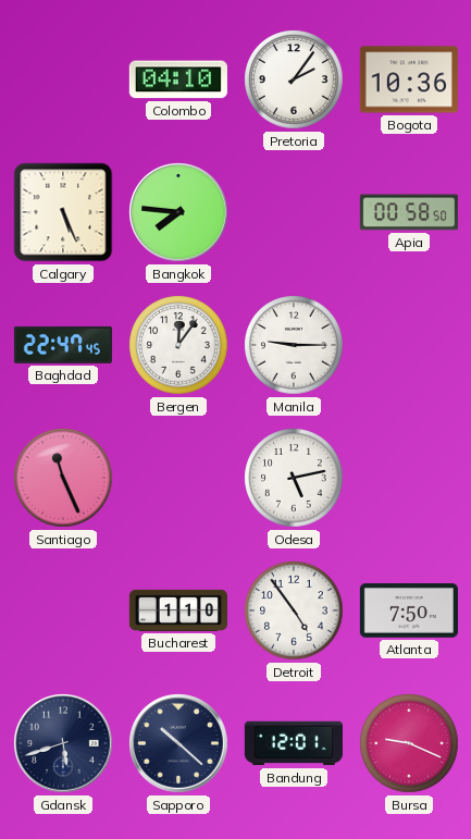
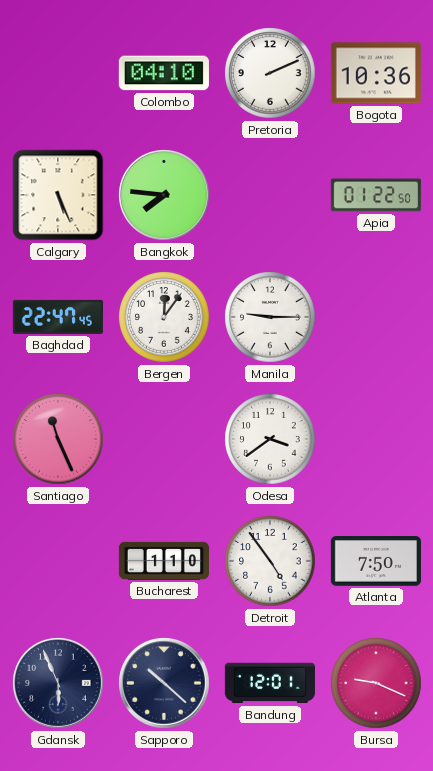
Pretoria: 2:06 -> 2:11 (270, 73)
Apia: 00:58 -> 01:22 (376, 195)
Odesa: 5:13 -> 3:39 (270, 439)
Gdansk: 5:42 -> 5:56 (58, 683)
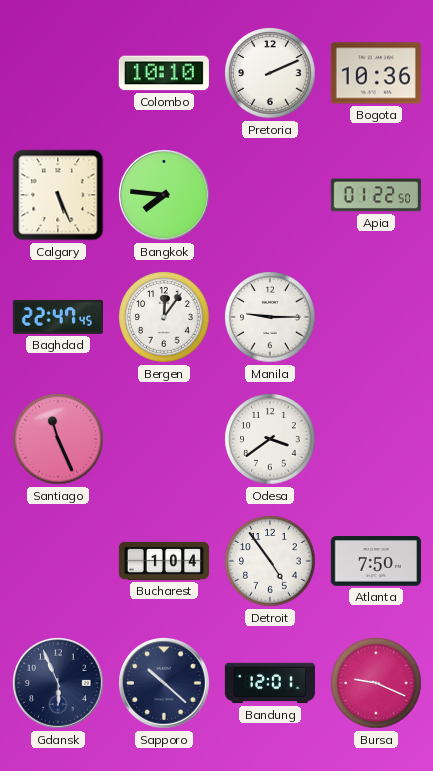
Colombo: 04:10 -> 10:10 (164, 73)
Bucharest: 1:10 -> 1:04 (163, 561)
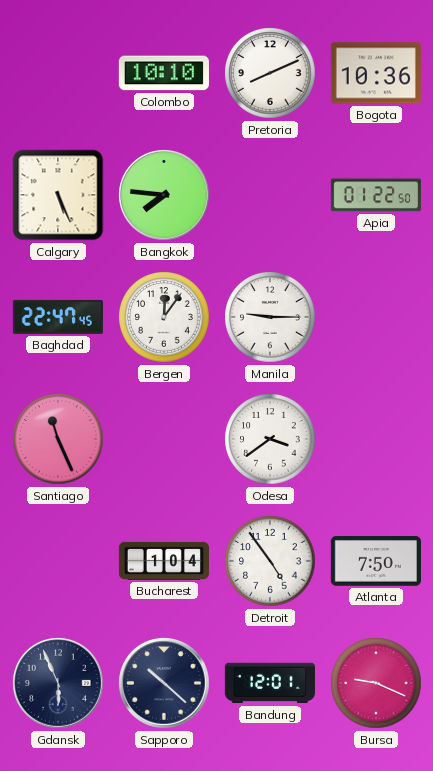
Pretoria: 2:11 -> 8:11 (270, 73)
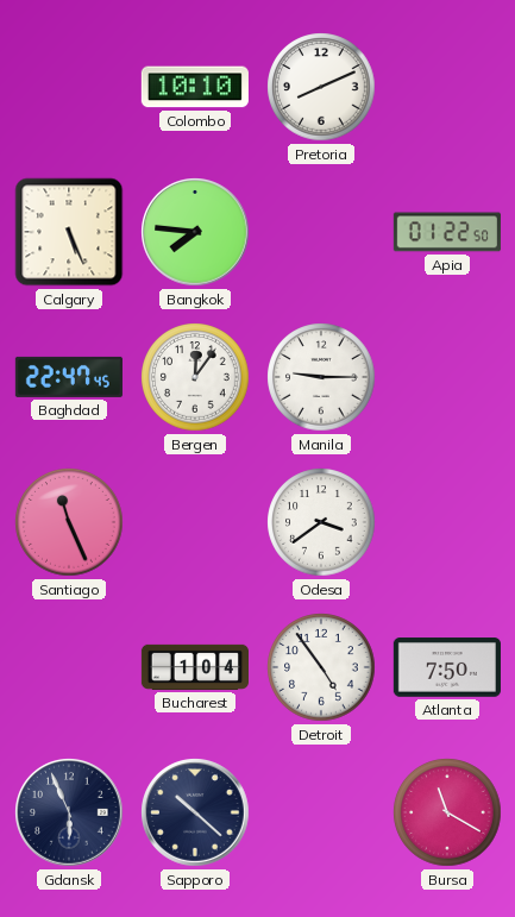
Bogota: 10:36 -> none (376, 73)
Bandung: 12:01 -> none (270, 683)
Bursa: 9:19 -> 11:20 (447, 812)
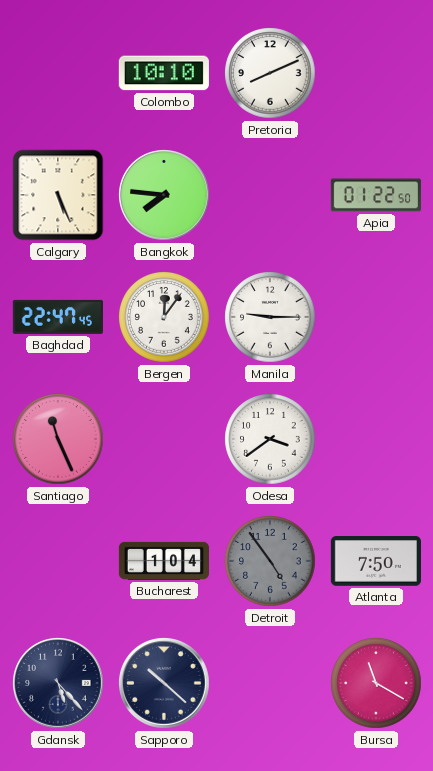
Detroit dial: white -> grey (270, 561)
Gdansk: 5:56 -> 5:23 (58, 683)
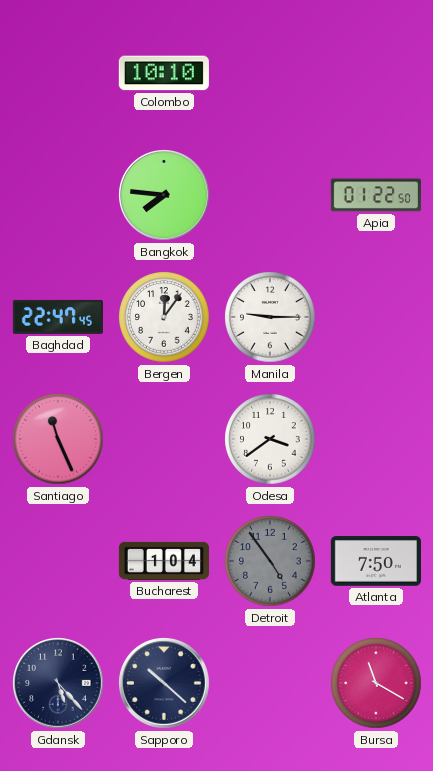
Pretoria: 8:11 -> none (270, 73)
Calgary: 5:26 -> none (58, 195)
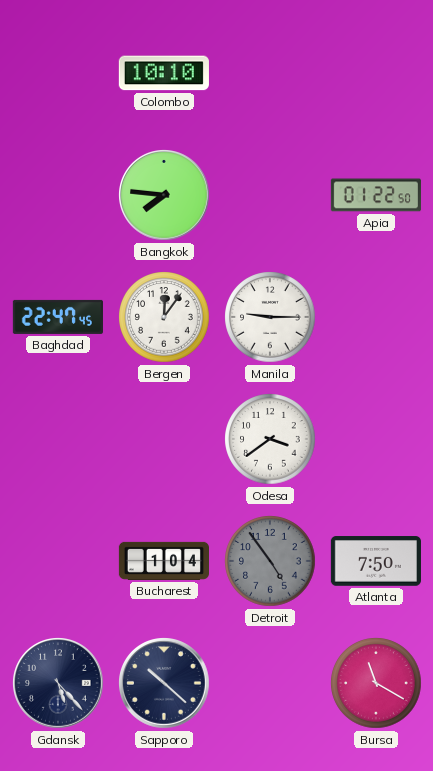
Santiago: 11:26 -> none (58, 439)
